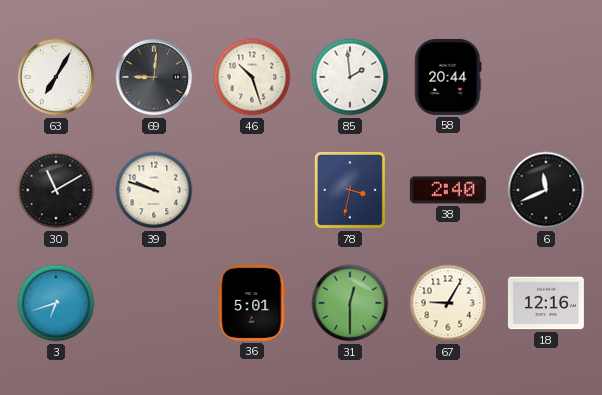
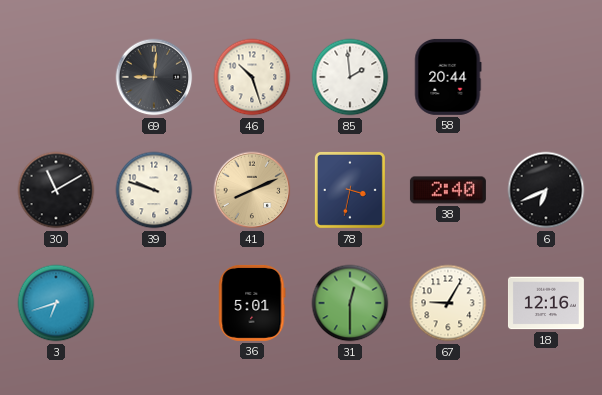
63: 7:05 -> none (56, 77)
41: none -> 8:11 (252, 190)
6: 11:41 -> 6:41 (546, 190)
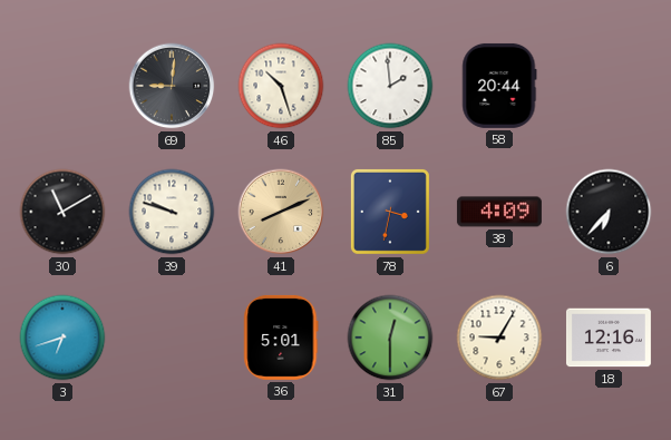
38: 2:40 -> 4:09 (499, 212)
6: 6:41 -> 6:37 (609, 212)
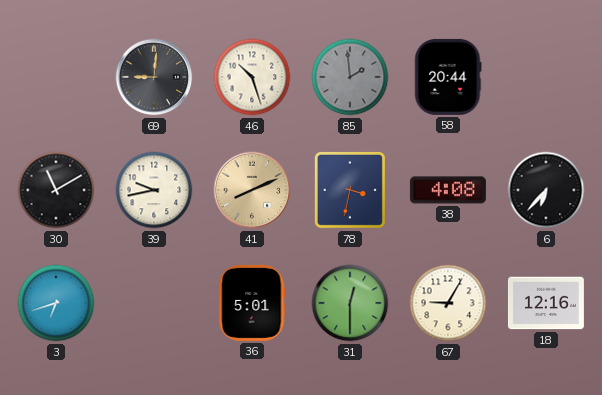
85 dial: white -> grey (350, 77)
39: 9:48 -> 9:43 (154, 190)
38: 4:09 -> 4:08 (448, 190)
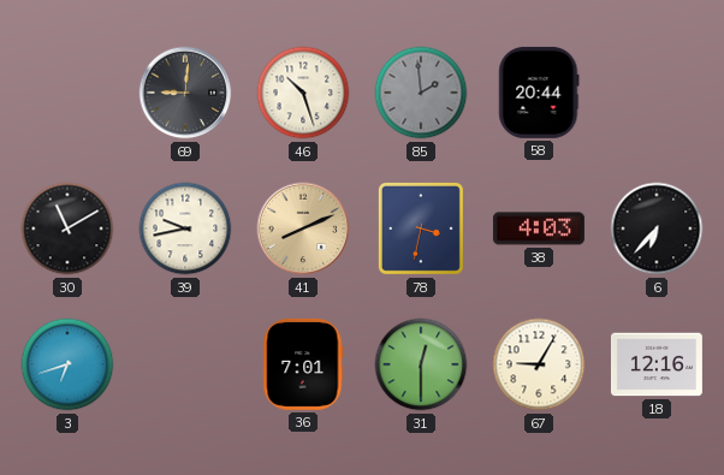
38: 4:08 -> 4:03 (539, 228)
36: 5:01 -> 7:01 (303, 364)
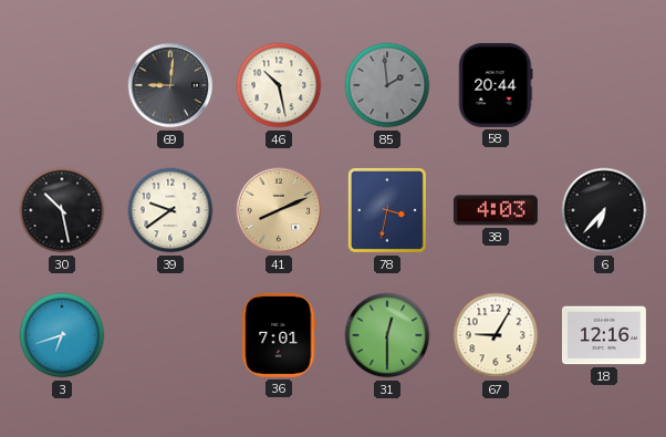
46: 10:27 -> 10:28 (279, 85)
30: 11:10 -> 10:28 (62, 210)
39: 9:43 -> 9:39 (170, 210)
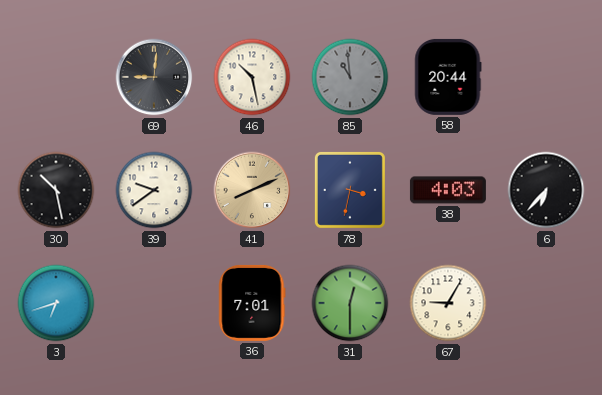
85: 1:59 -> 10:59 (350, 77)
18: 12:16 -> none (604, 335)
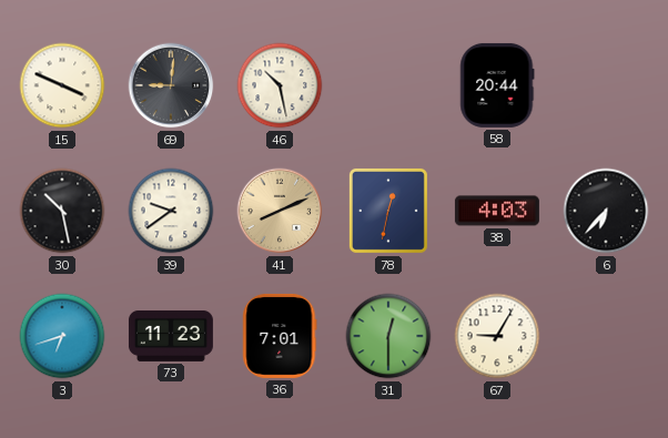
15: none -> 3:49 (62, 85)
85: 10:59 -> none (350, 77)
78: 3:32 -> 12:32 (388, 211)
73: none -> 11:23 (171, 336)
